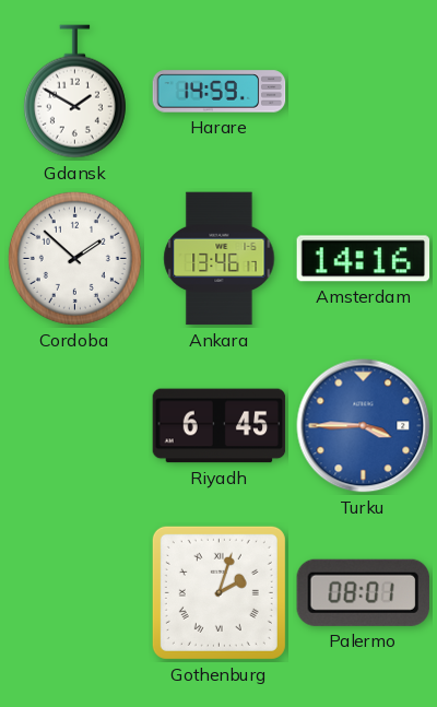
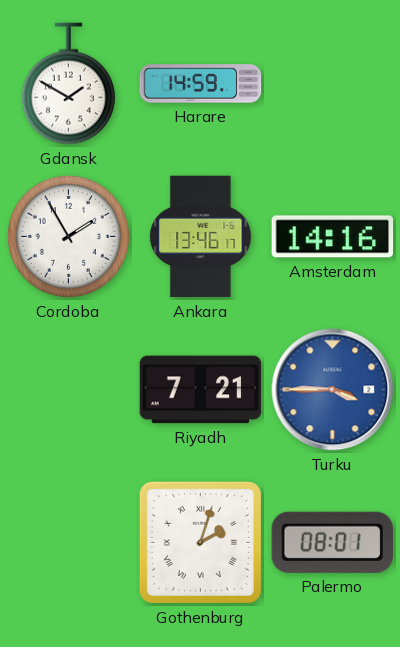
Cordoba: 1:52 -> 1:55 (68, 236)
Riyadh: 6:45 -> 7:21 (201, 390)
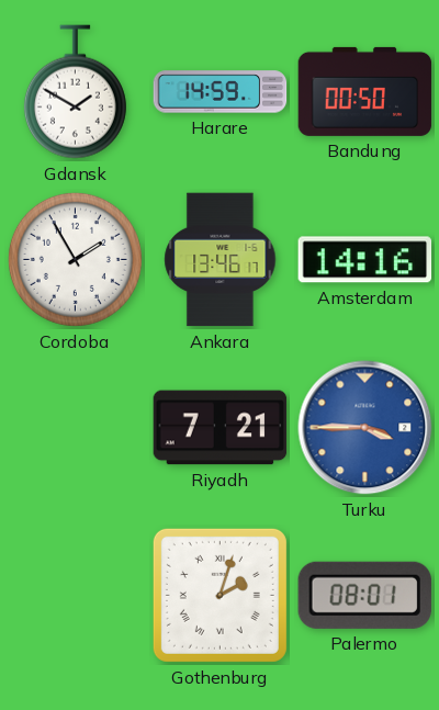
Bandung: none -> 00:50 (365, 91)
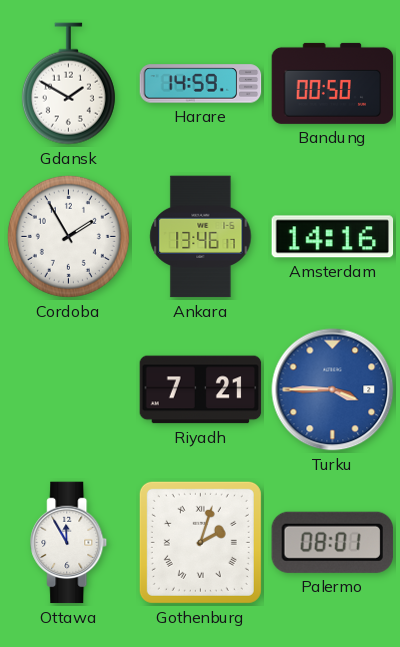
Ottawa: none -> 11:55 (69, 543)
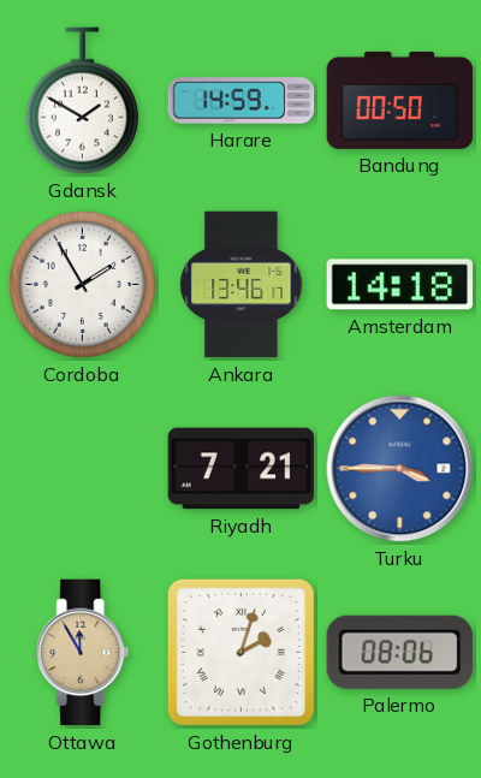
Amsterdam: 14:16 -> 14:18 (400, 285)
Ottawa dial: white -> champagne (83, 653)
Palermo: 08:01 -> 08:06 (399, 652)
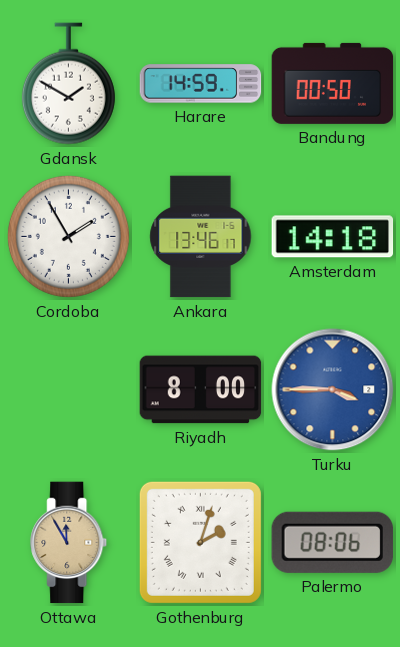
Riyadh: 7:21 -> 8:00 (201, 390)
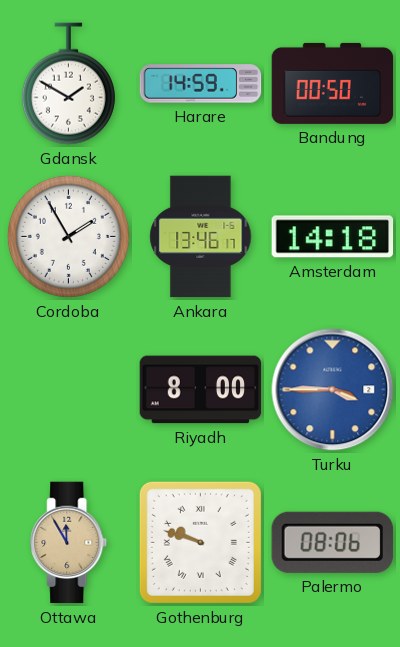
Gothenburg: 2:03 -> 9:48 (200, 542)
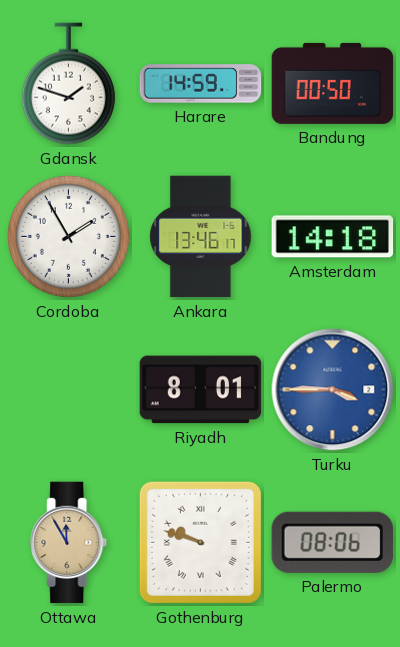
Gdansk: 1:50 -> 1:48 (68, 84)
Riyadh: 8:00 -> 8:01 (201, 390)
